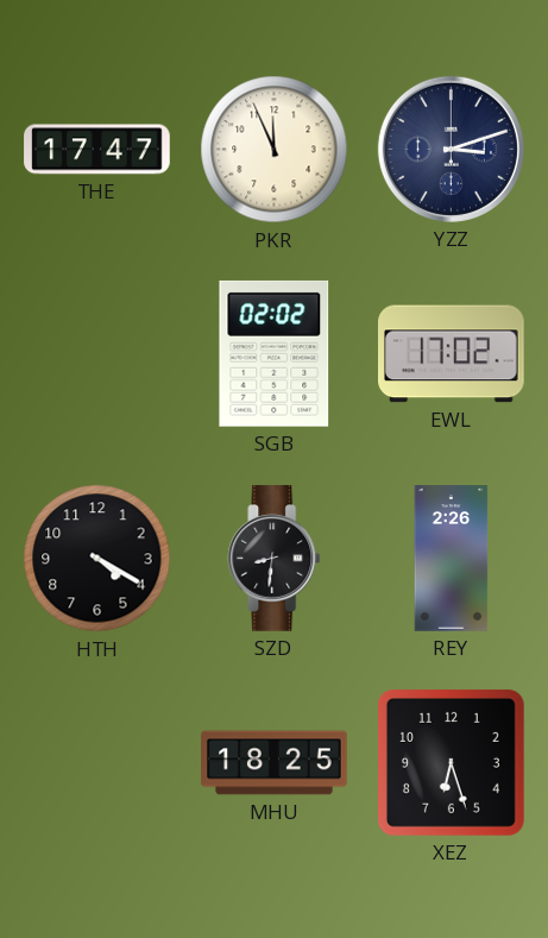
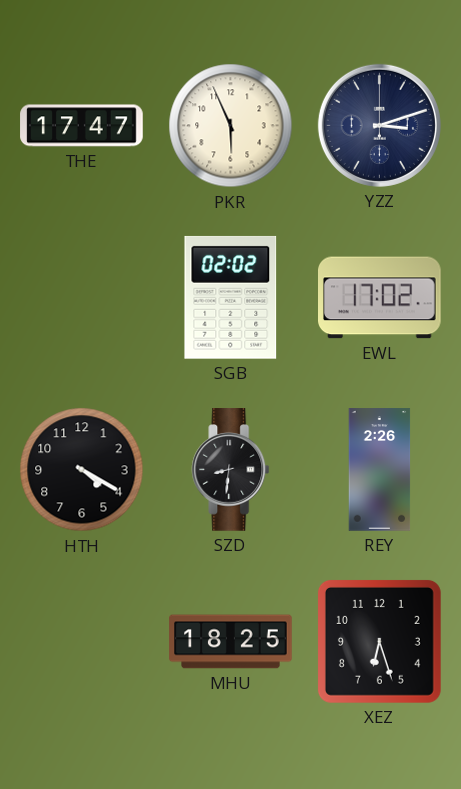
PKR: 11:56 -> 5:56 (231, 126)
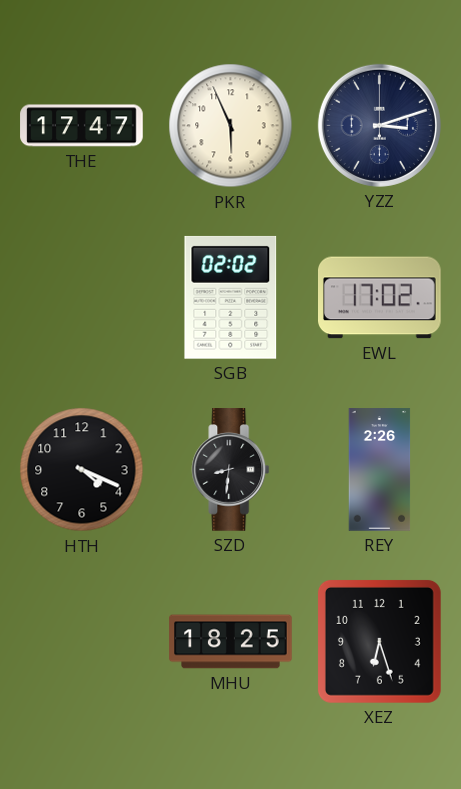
HTH: 4:20 -> 4:19 (82, 470)
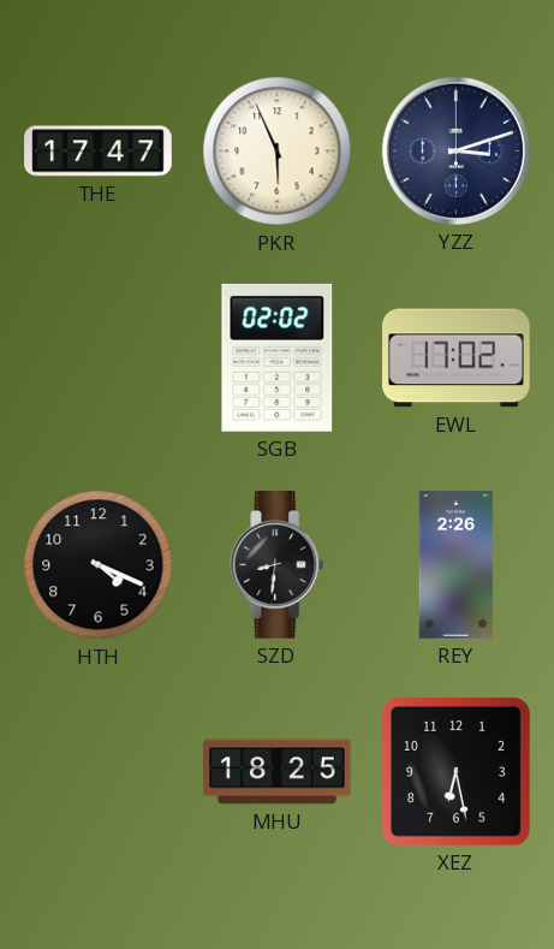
XEZ: 6:27 -> 6:28 (455, 771)
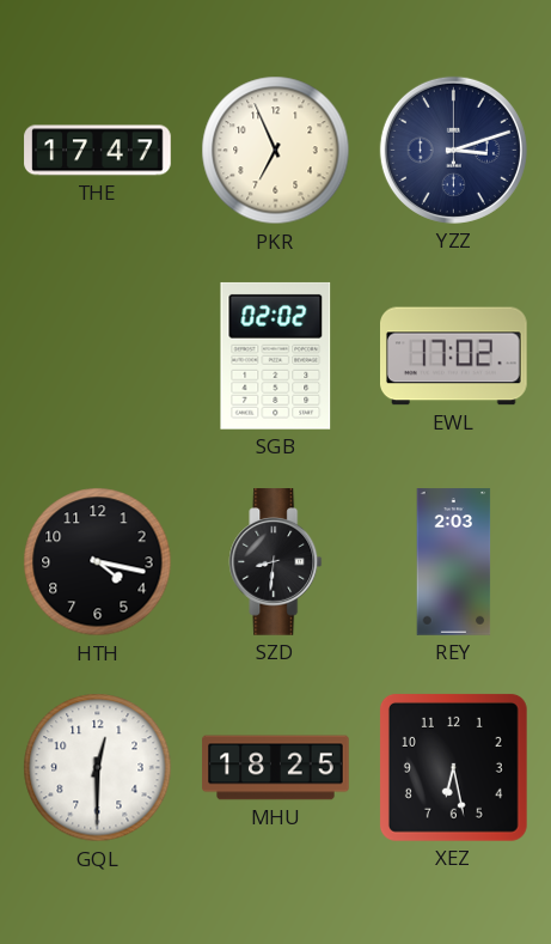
PKR: 5:56 -> 6:56 (276, 151)
HTH: 4:19 -> 4:17 (98, 562)
REY: 2:26 -> 2:03 (454, 562)
GQL: none -> 12:30 (98, 768)
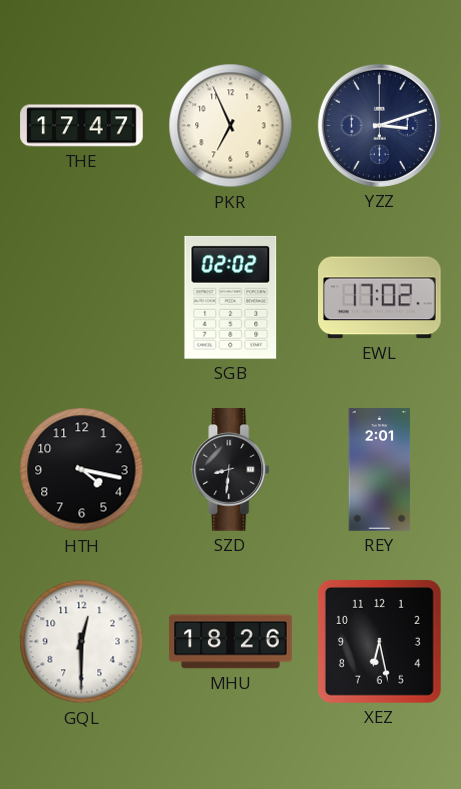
REY: 2:03 -> 2:01 (380, 470)
MHU: 18:25 -> 18:26 (231, 642)
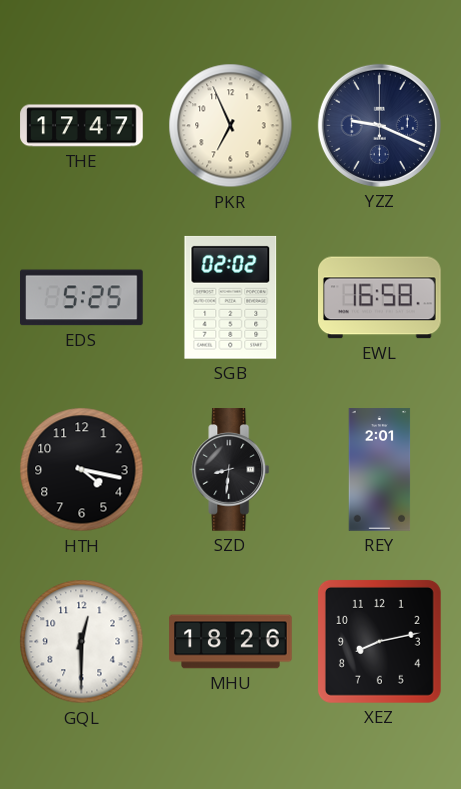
YZZ: 3:12 -> 9:19 (379, 125)
EDS: none -> 5:25 (82, 298)
EWL: 17:02 -> 16:58 (380, 298)
XEZ: 6:28 -> 8:13 (379, 641)
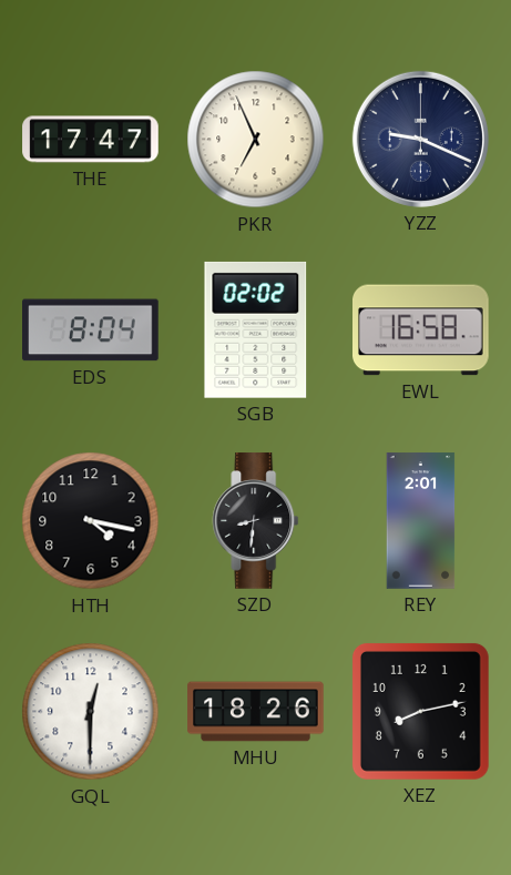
EDS: 5:25 -> 8:04 (91, 330)
